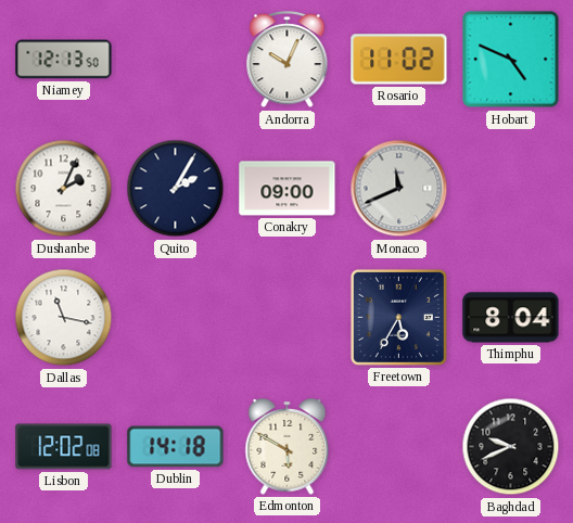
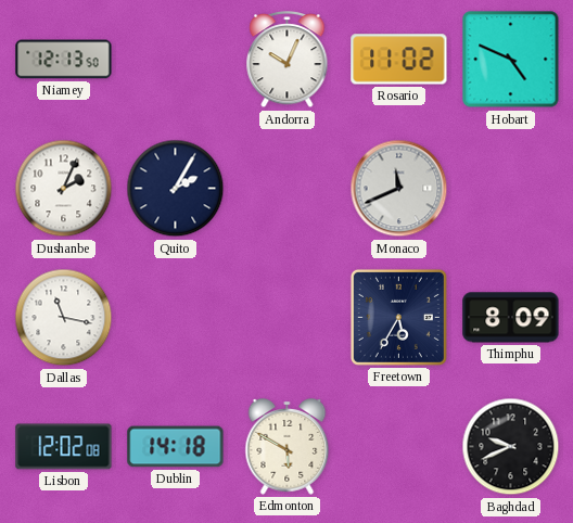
Conakry: 09:00 -> none (288, 189)
Thimphu: 8:04 -> 8:09 (511, 318)
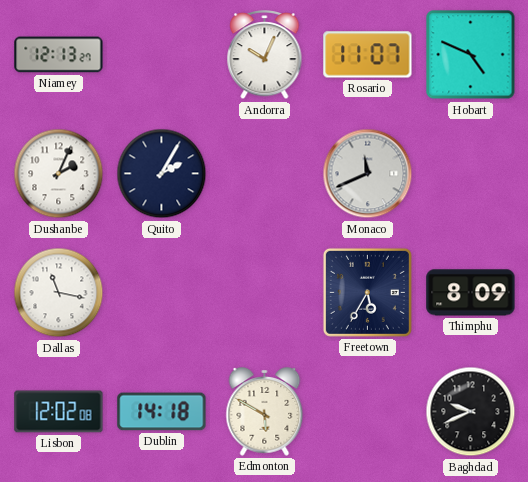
Niamey: 12:13:50 -> 12:13:27 (59, 55)
Rosario: 11:02 -> 11:07 (368, 55)
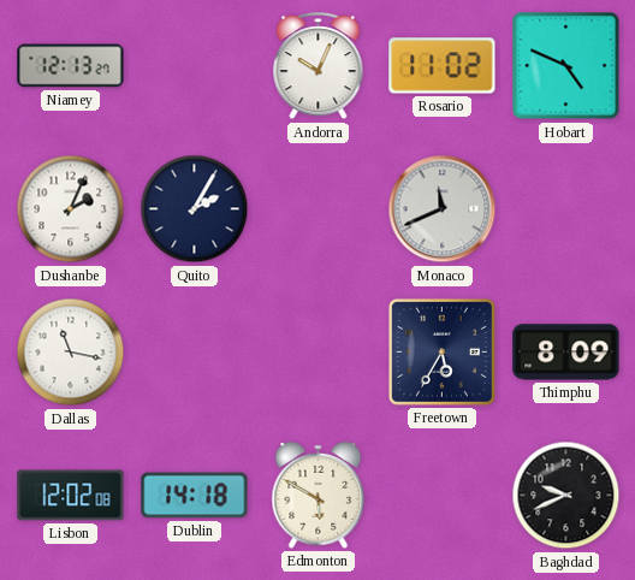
Rosario: 11:07 -> 11:02 (443, 66)
